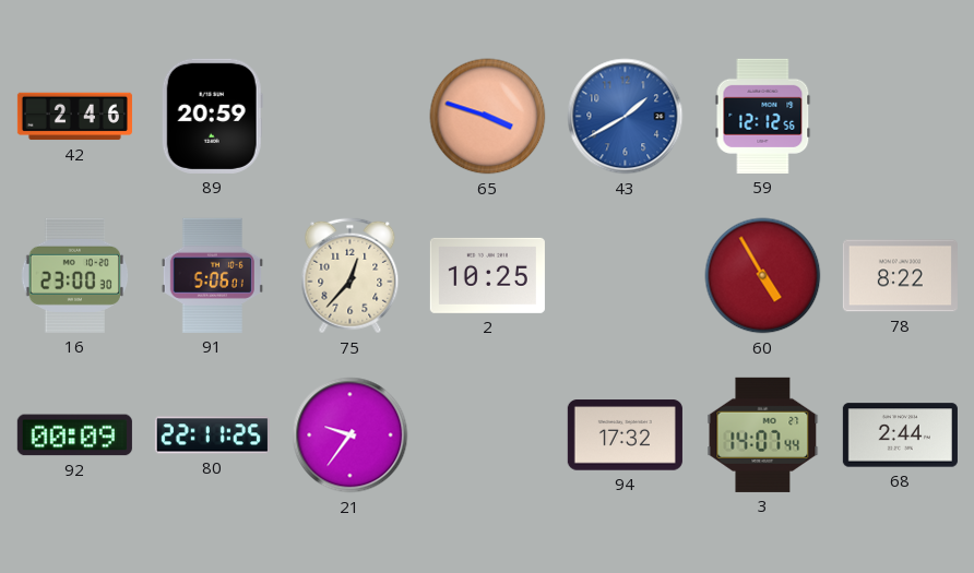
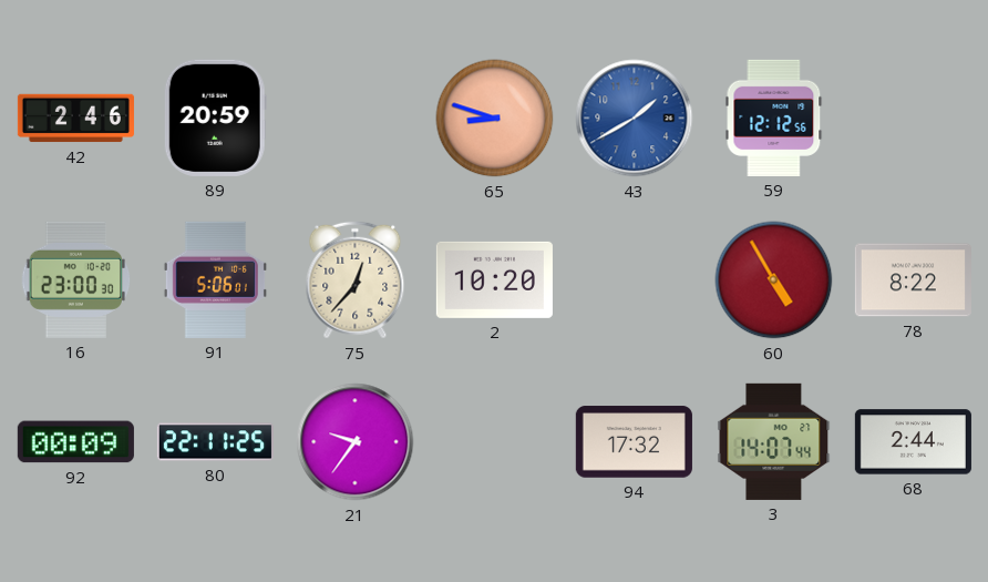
65: 3:48 -> 8:48 (495, 119)
2: 10:25 -> 10:20 (494, 279)
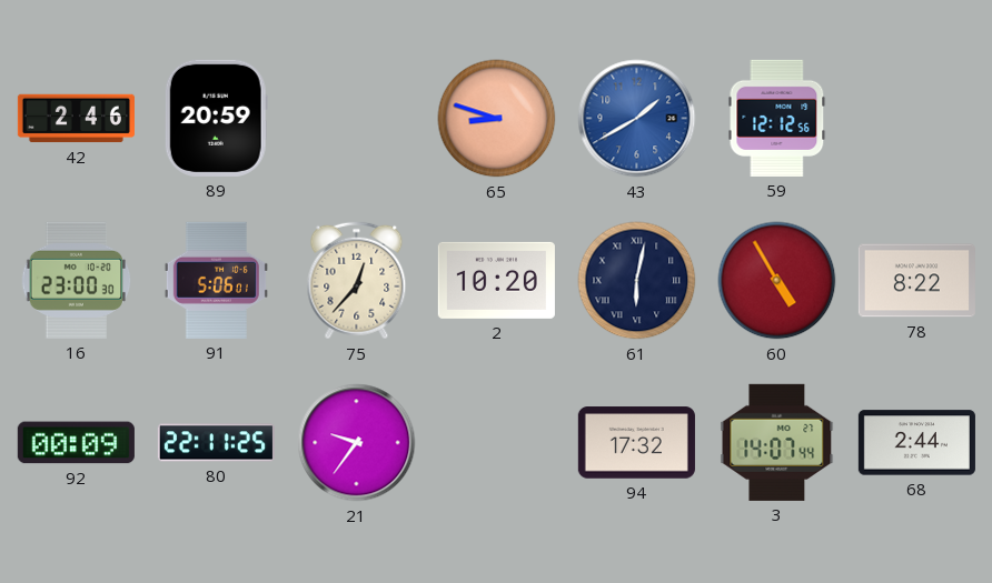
61: none -> 6:02 (637, 281)
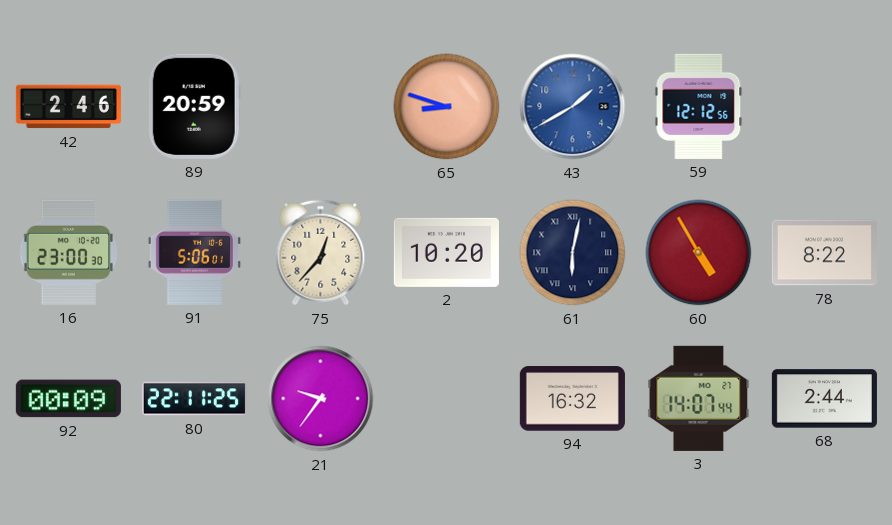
94: 17:32 -> 16:32 (572, 399)
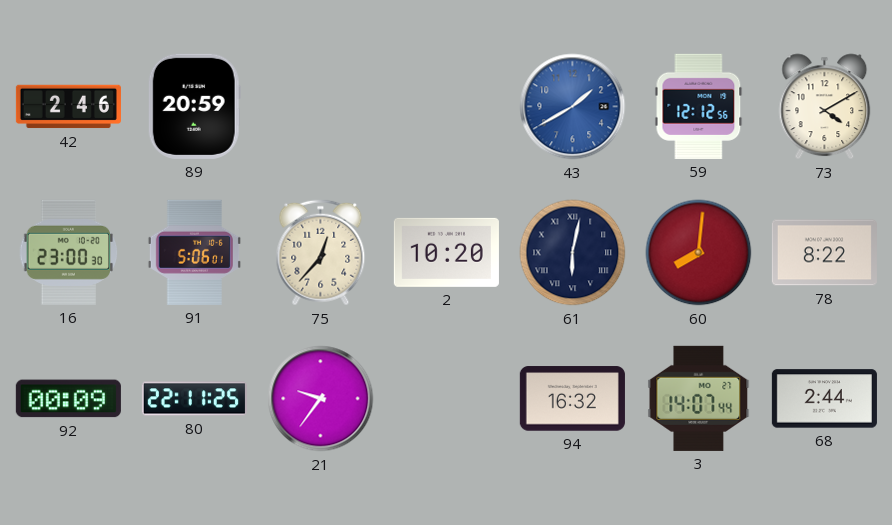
65: 8:48 -> none (447, 107)
73: none -> 4:10 (825, 107)
60: 4:55 -> 8:01 (699, 253)
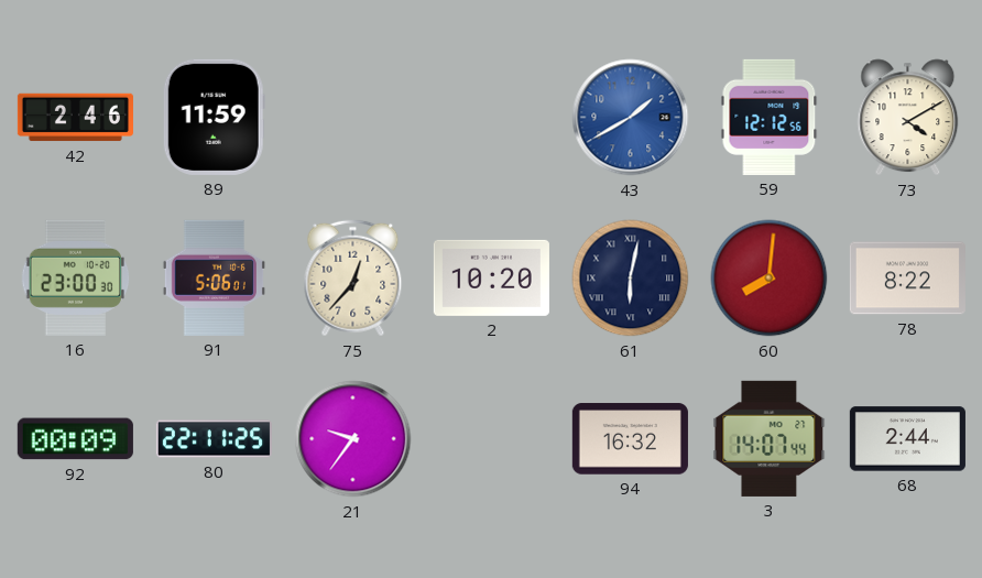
89: 20:59 -> 11:59 (214, 117)
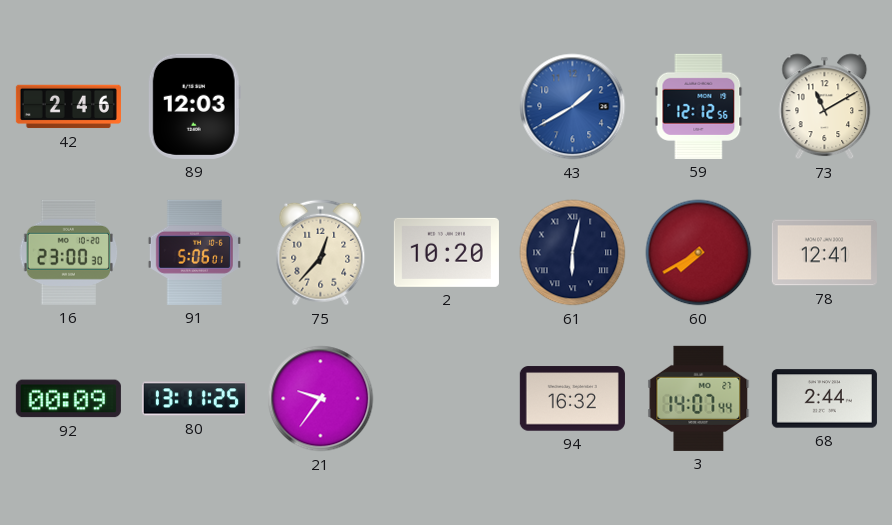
89: 11:59 -> 12:03 (194, 106)
73: 4:10 -> 11:10 (825, 107)
60: 8:01 -> 7:40 (699, 253)
78: 8:22 -> 12:41 (824, 253)
80: 22:11 -> 13:11 (194, 399)
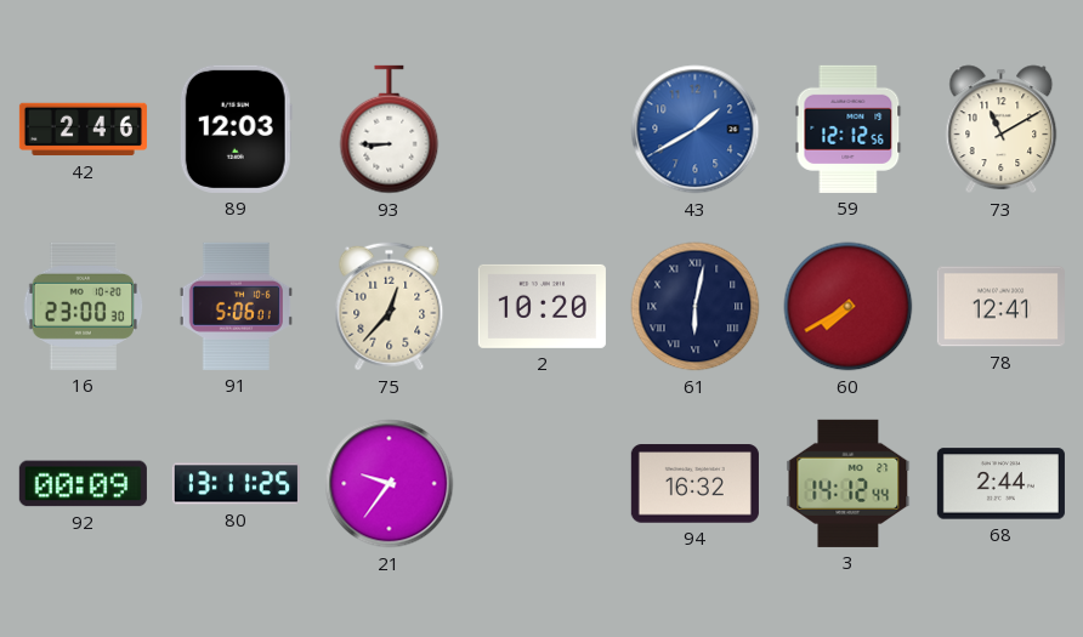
93: none -> 8:45 (390, 130)
3: 14:07 -> 14:12 (849, 483)
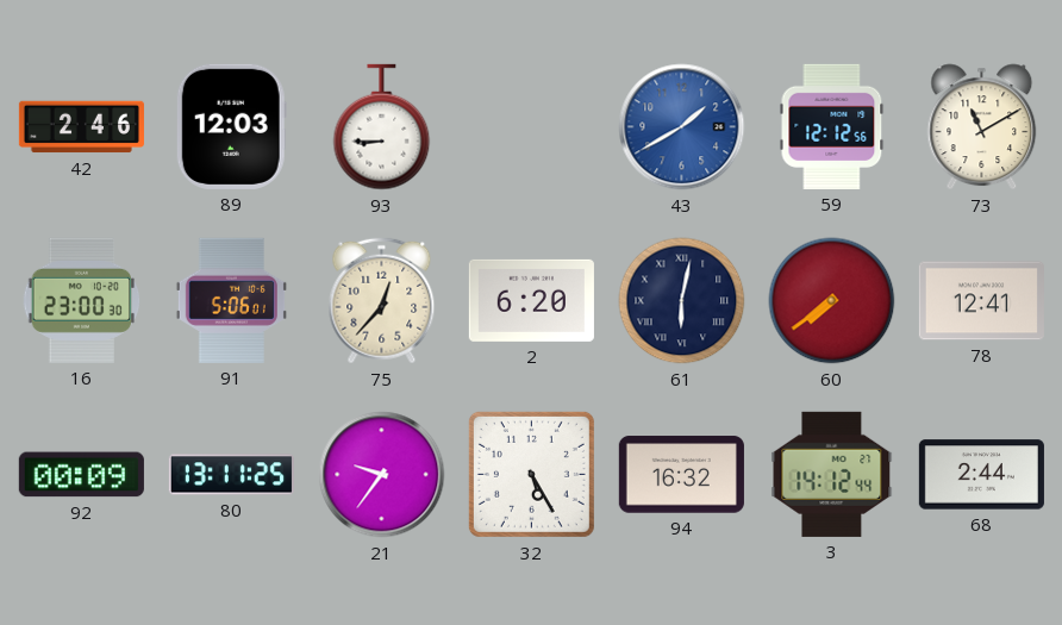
2: 10:20 -> 6:20 (531, 300)
60: 7:40 -> 7:39 (832, 301)
32: none -> 5:25 (531, 474)
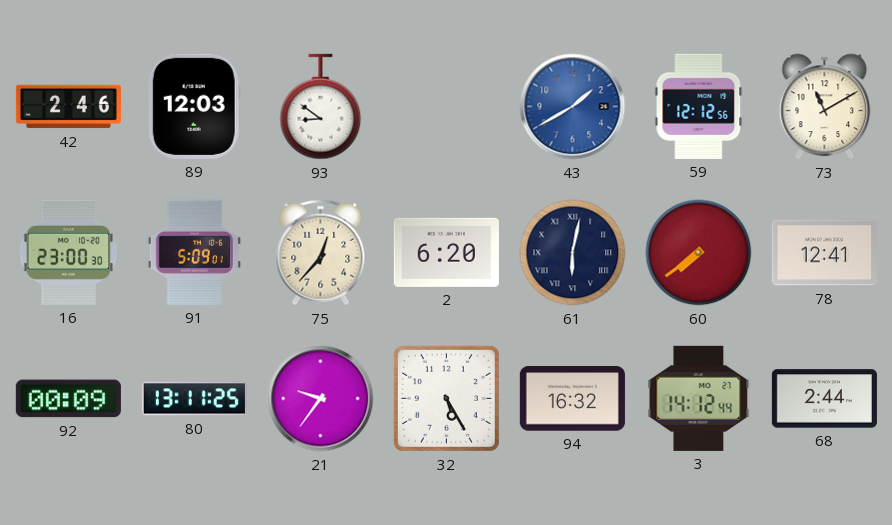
93: 8:45 -> 8:51 (321, 107)
91: 5:06 -> 5:09 (194, 252)
